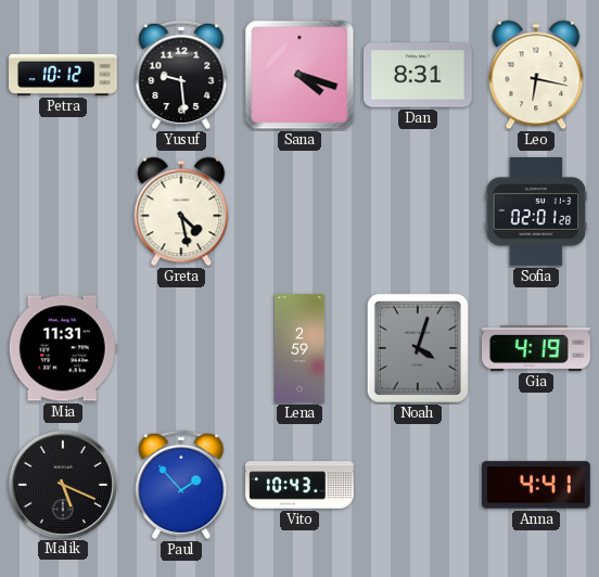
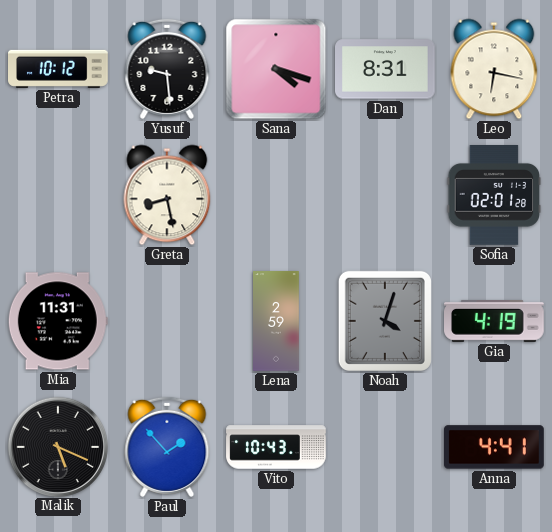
Greta: 4:28 -> 8:28 (167, 195)
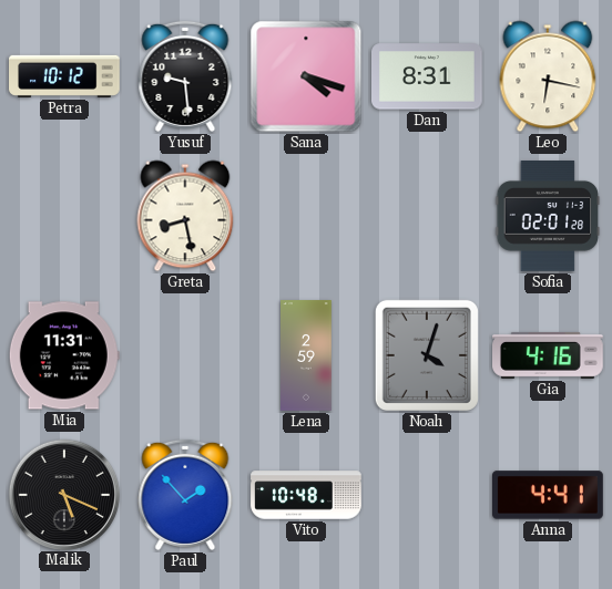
Gia: 4:19 -> 4:16 (549, 355)
Vito: 10:43 -> 10:48 (306, 495)
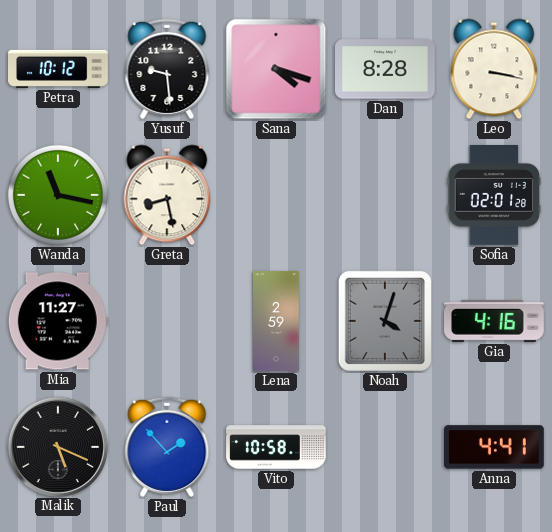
Dan: 8:31 -> 8:28 (386, 69)
Leo: 6:17 -> 3:17 (494, 69)
Wanda: none -> 11:17 (58, 195)
Mia: 11:31 -> 11:27 (58, 321)
Vito: 10:48 -> 10:58 (276, 447)
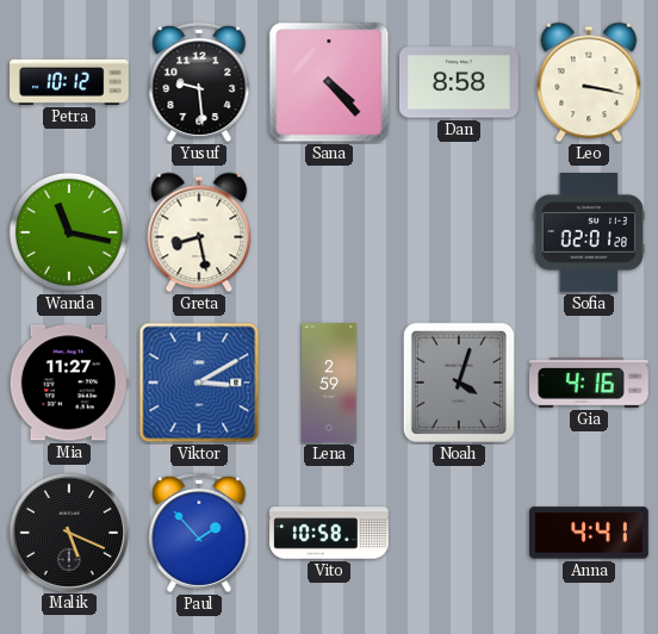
Sana: 4:18 -> 4:23 (329, 82)
Dan: 8:28 -> 8:58 (460, 82)
Viktor: none -> 3:10 (199, 383)
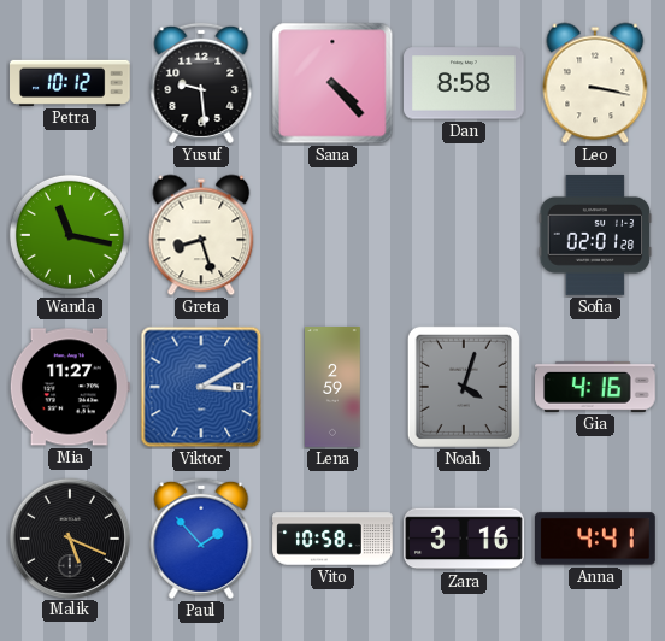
Greta: 8:28 -> 8:27 (201, 235)
Zara: none -> 3:16 (464, 539)
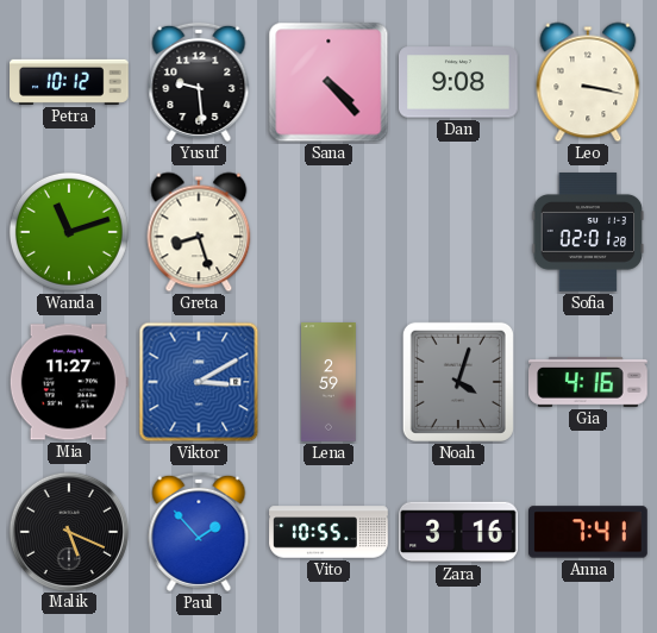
Dan: 8:58 -> 9:08 (459, 82)
Wanda: 11:17 -> 11:12 (69, 232)
Vito: 10:58 -> 10:55 (328, 532)
Anna: 4:41 -> 7:41 (589, 532)
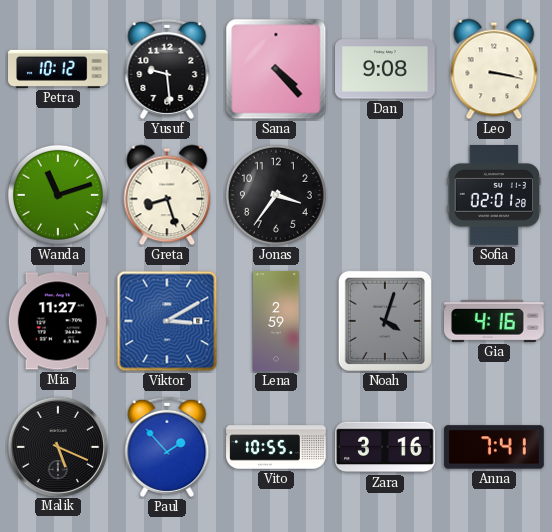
Jonas: none -> 3:36 (276, 195)
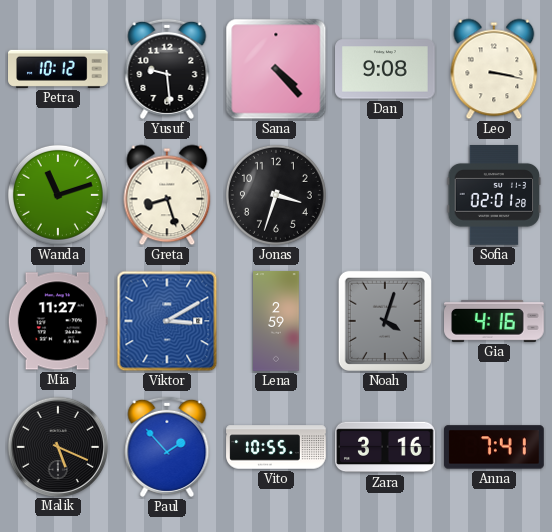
Jonas: 3:36 -> 3:33 (276, 195)
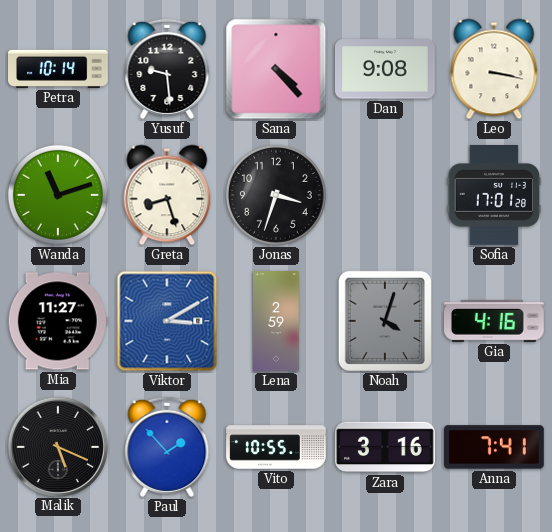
Petra: 10:12 -> 10:14 (59, 69)
Sofia: 02:01 -> 17:01 (494, 196)
